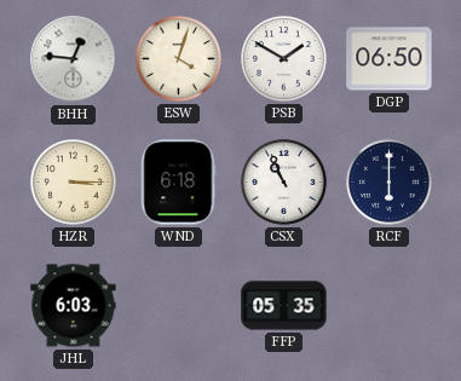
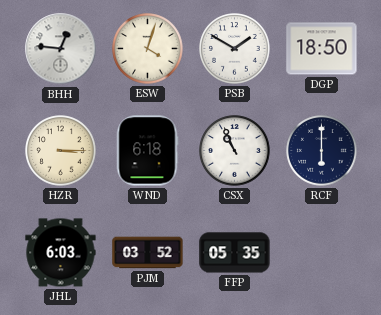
DGP: 06:50 -> 18:50 (322, 49)
PJM: none -> 03:52 (148, 253)
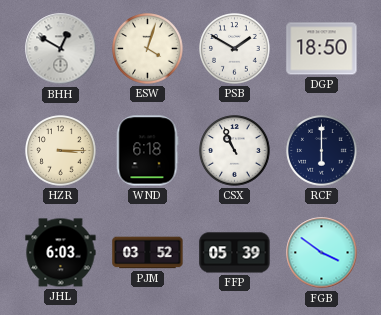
BHH: 12:46 -> 12:50 (61, 49)
FFP: 05:35 -> 05:39 (235, 253)
FGB: none -> 3:51 (322, 253)
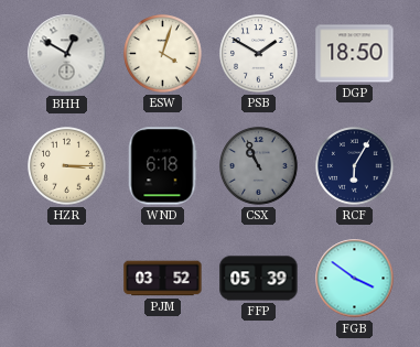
CSX dial: white -> grey (259, 166)
RCF: 6:00 -> 6:05 (355, 166)
JHL: 6:03 -> none (61, 253)
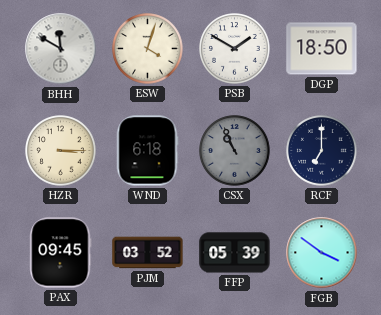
BHH: 12:50 -> 11:50 (61, 49)
RCF: 6:05 -> 7:00 (322, 151)
PAX: none -> 09:45 (61, 253)
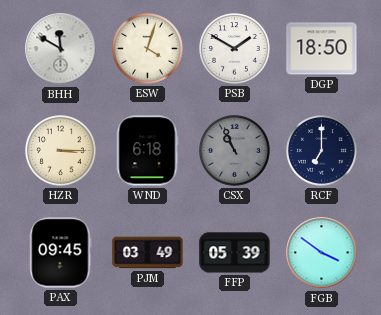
PJM: 03:52 -> 03:49 (148, 253)
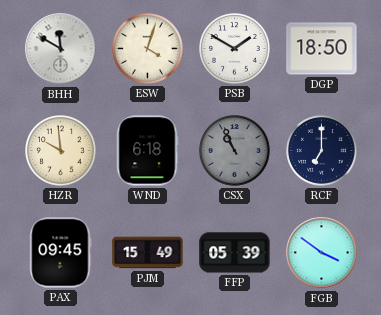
HZR: 3:15 -> 9:59 (61, 151)
PJM: 03:49 -> 15:49 (148, 253)
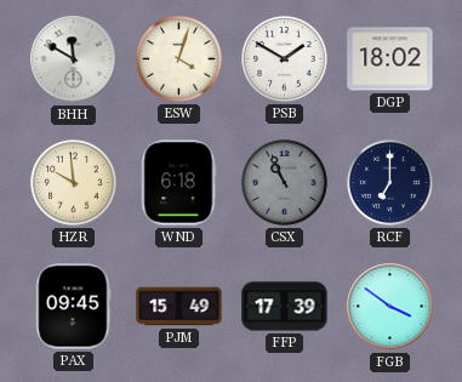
DGP: 18:50 -> 18:02 (390, 59)
FFP: 05:39 -> 17:39 (285, 307)
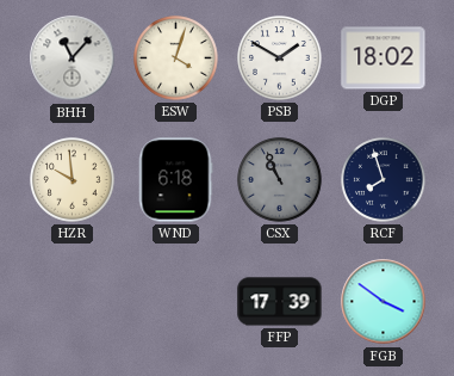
BHH: 11:50 -> 11:07 (73, 58)
RCF: 7:00 -> 7:57 (384, 180)
PAX: 09:45 -> none (74, 307)
PJM: 15:49 -> none (179, 307)
